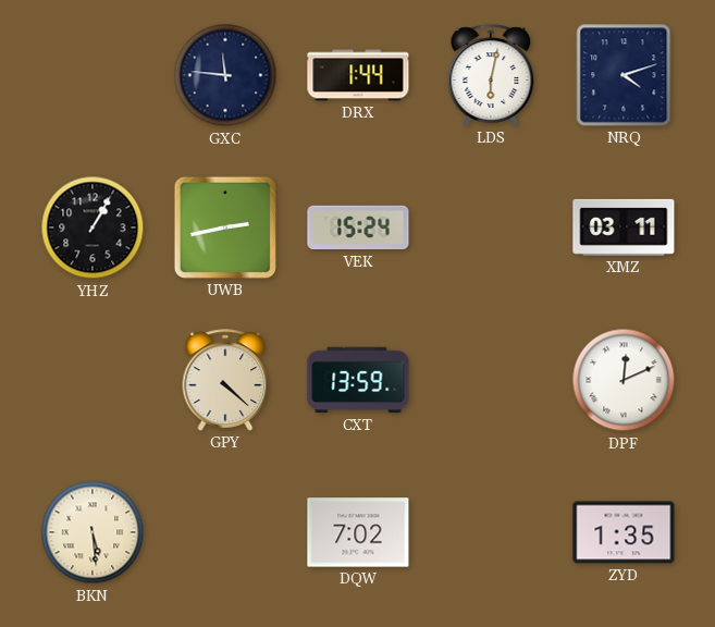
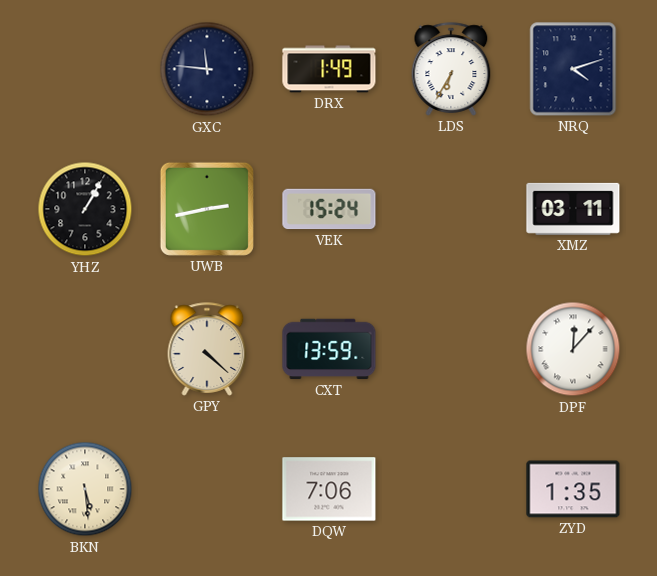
DRX: 1:44 -> 1:49 (329, 69)
LDS: 6:02 -> 6:35 (451, 69)
DPF: 12:11 -> 12:07 (573, 349)
DQW: 7:02 -> 7:06 (329, 489)
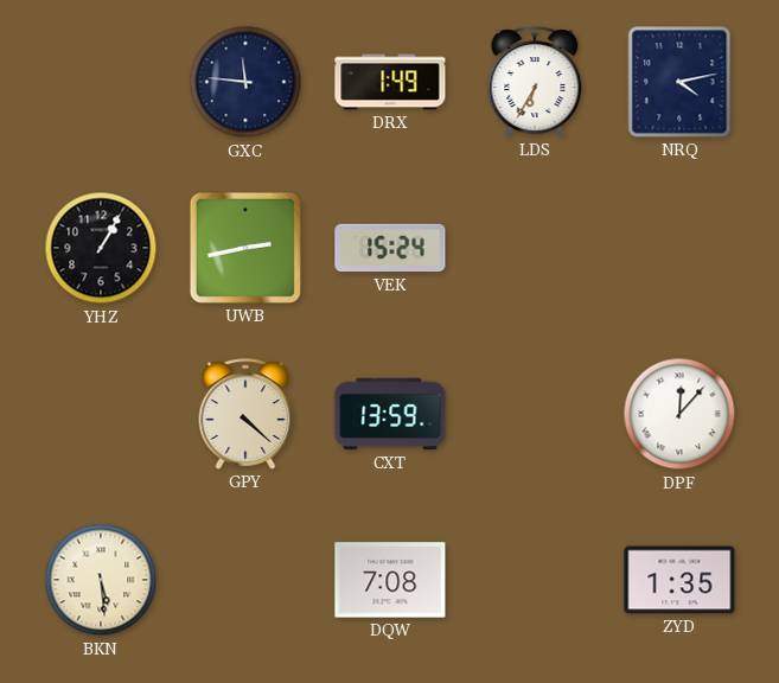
NRQ: 4:12 -> 4:13 (679, 82)
XMZ: 03:11 -> none (573, 209)
DQW: 7:06 -> 7:08 (390, 580)
